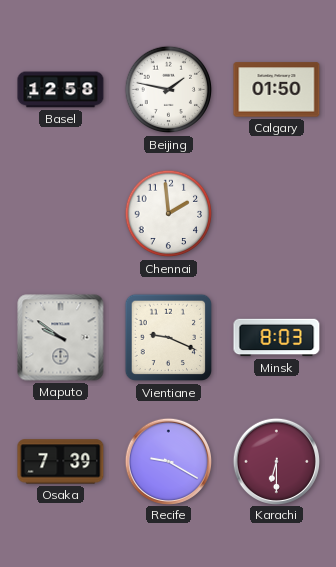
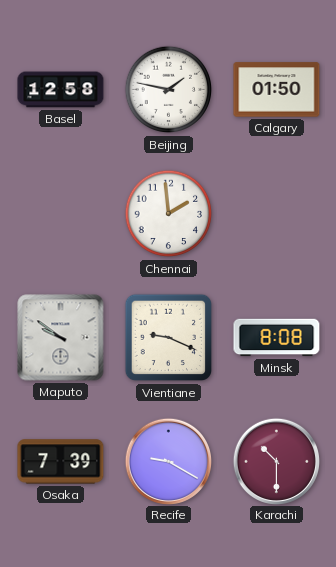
Minsk: 8:03 -> 8:08 (277, 338)
Karachi: 6:30 -> 10:30 (276, 461)
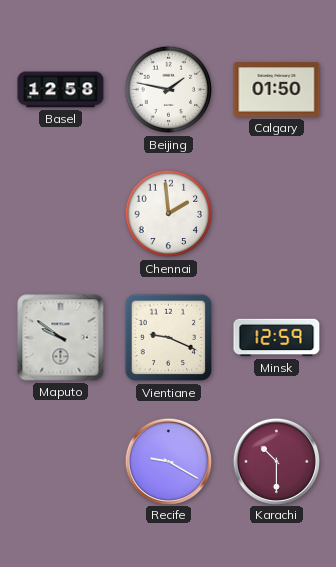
Minsk: 8:08 -> 12:59 (277, 338)
Osaka: 7:39 -> none (61, 462)
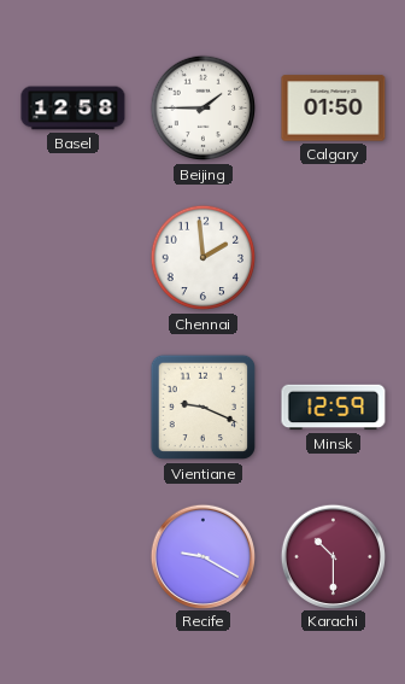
Beijing: 1:47 -> 1:45 (204, 109)
Maputo: 9:51 -> none (61, 338)
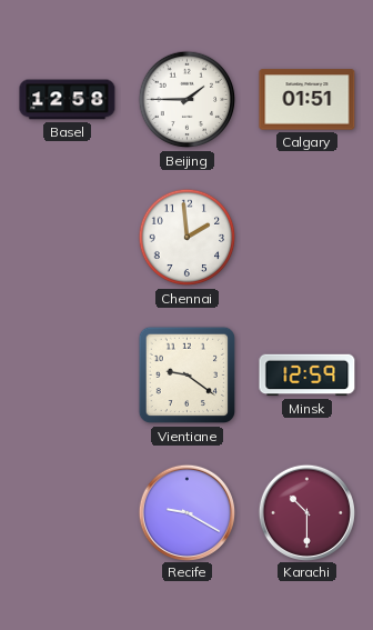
Calgary: 01:50 -> 01:51 (308, 100)
Vientiane: 9:19 -> 9:21 (188, 376)
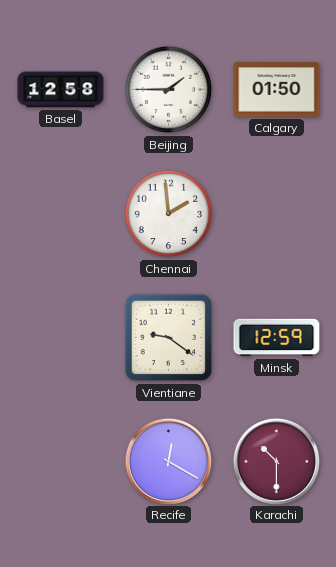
Calgary: 01:51 -> 01:50 (277, 90)
Recife: 9:20 -> 12:20 (168, 461)
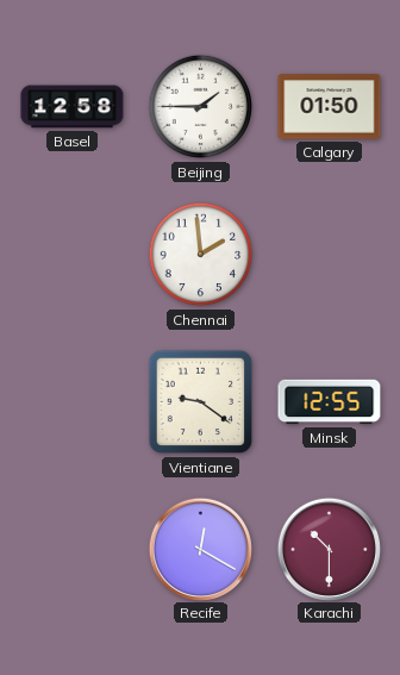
Minsk: 12:59 -> 12:55 (330, 402)
